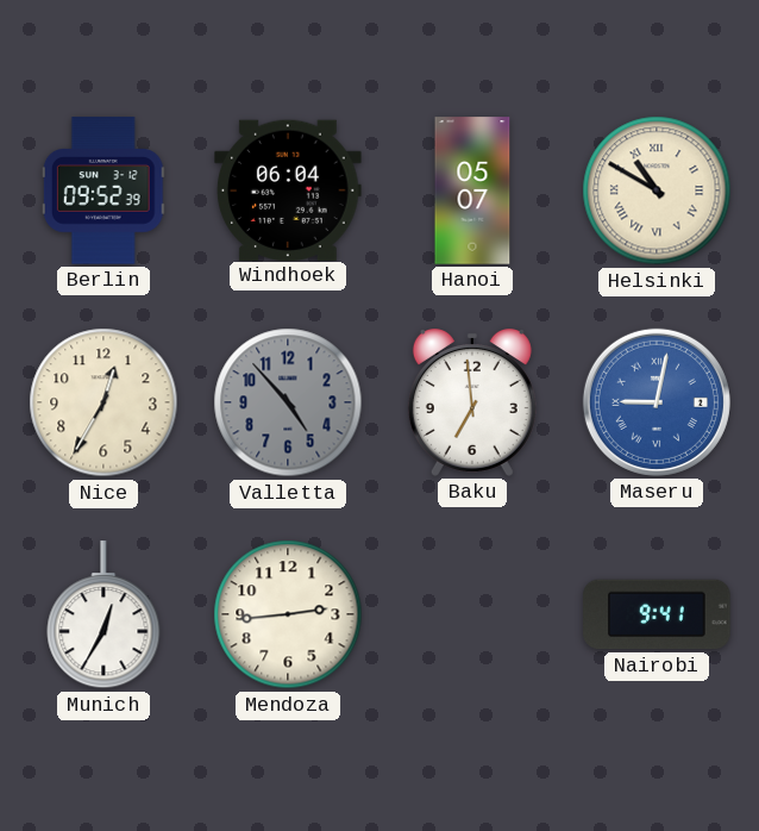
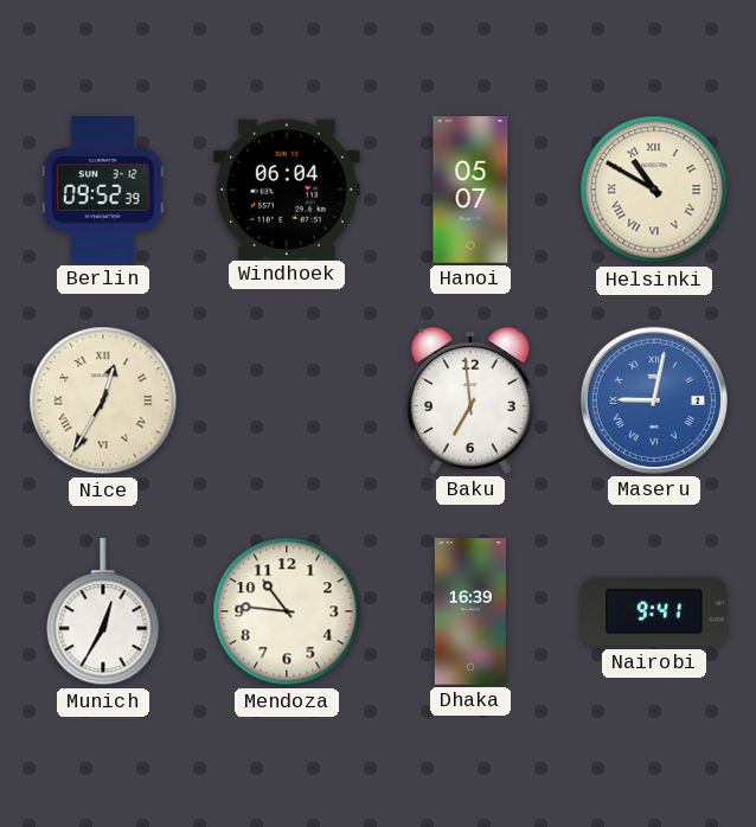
Nice numerals: Arabic -> Roman (103, 400)
Valletta: 4:53 -> none (288, 402)
Mendoza: 2:44 -> 10:46 (287, 611)
Dhaka: none -> 16:39 (470, 611)
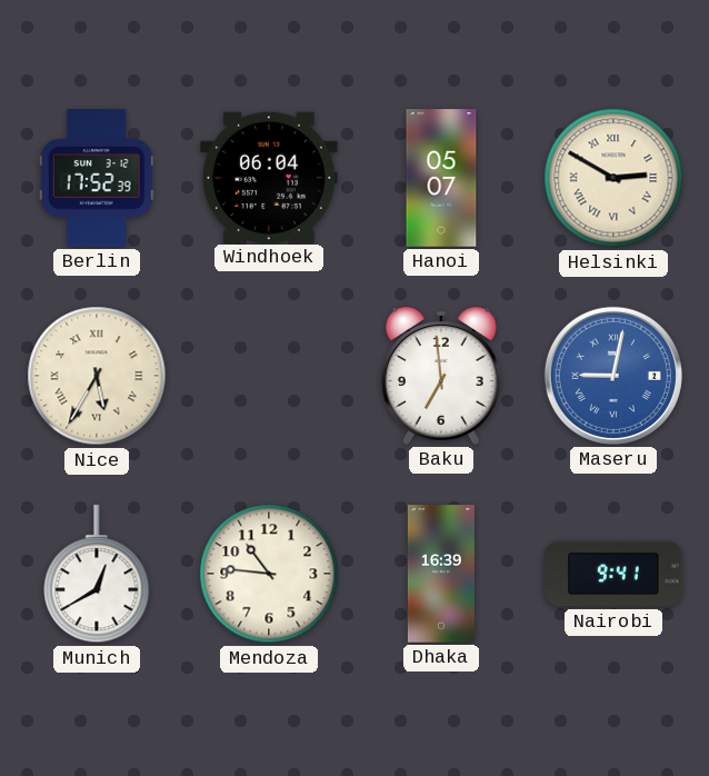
Berlin: 09:52 -> 17:52 (97, 178)
Helsinki: 10:50 -> 2:50 (613, 178)
Nice: 12:35 -> 5:35 (97, 376)
Munich: 12:35 -> 12:40 (97, 575)
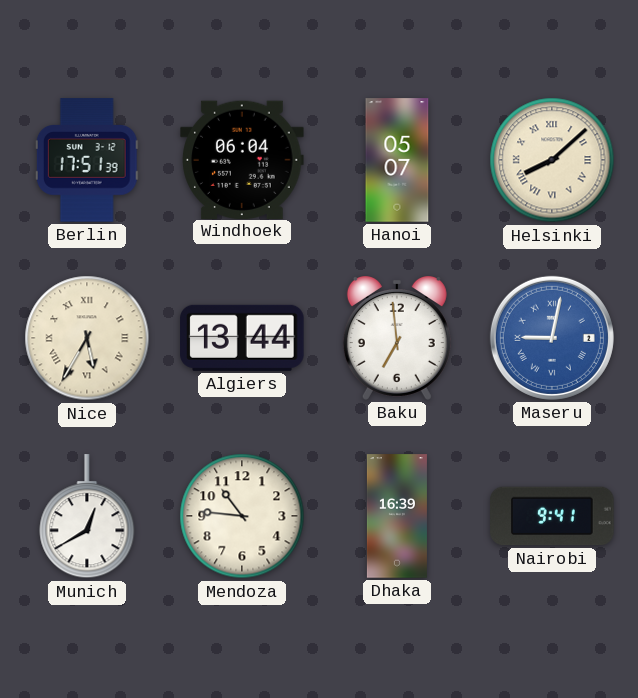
Berlin: 17:52 -> 17:51 (87, 160)
Helsinki: 2:50 -> 8:08 (552, 160)
Algiers: none -> 13:44 (242, 338)
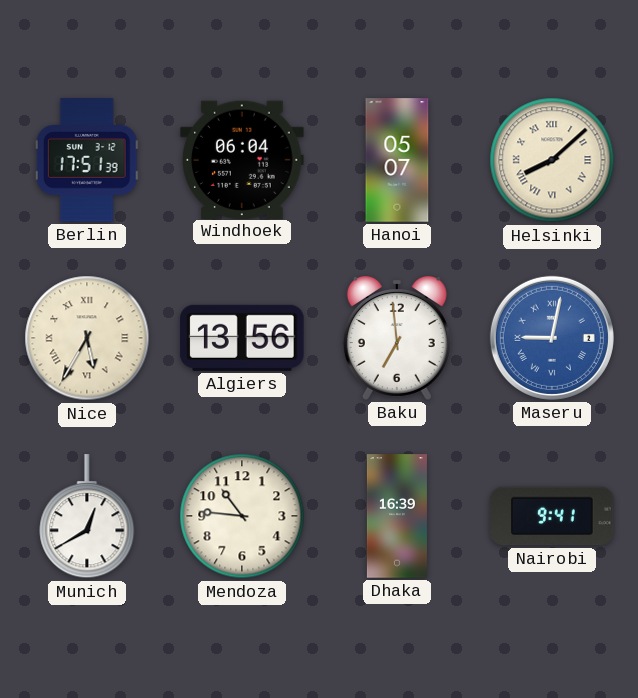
Algiers: 13:44 -> 13:56 (242, 338)
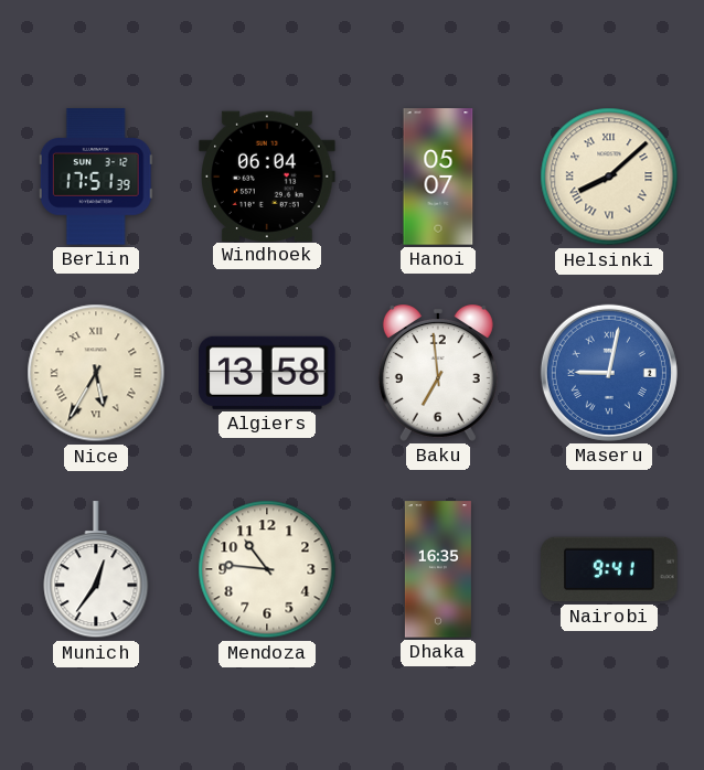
Algiers: 13:56 -> 13:58 (267, 373)
Munich: 12:40 -> 12:36 (96, 570)
Dhaka: 16:39 -> 16:35 (438, 569)
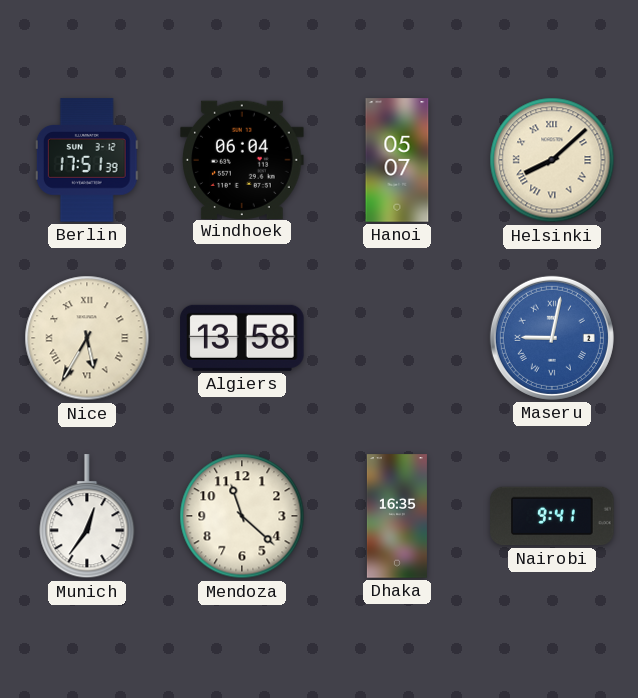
Baku: 6:59 -> none (438, 374)
Mendoza: 10:46 -> 11:22 (242, 516)
